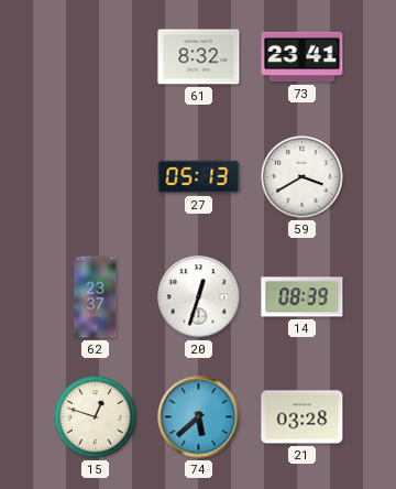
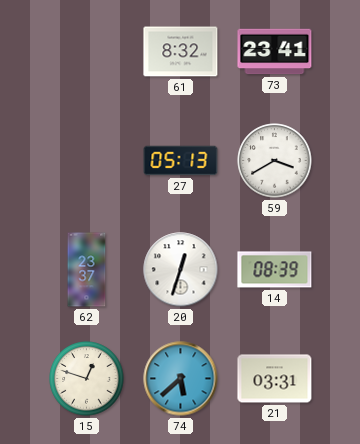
21: 03:28 -> 03:31 (275, 379)
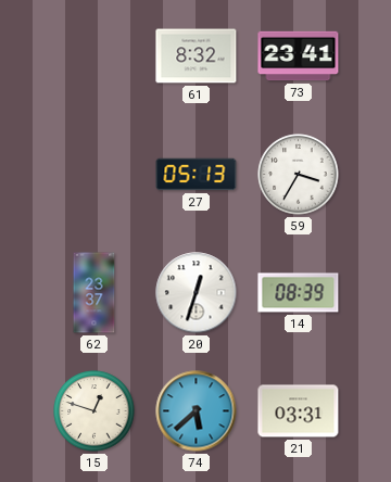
59: 3:40 -> 3:35 (299, 175)
